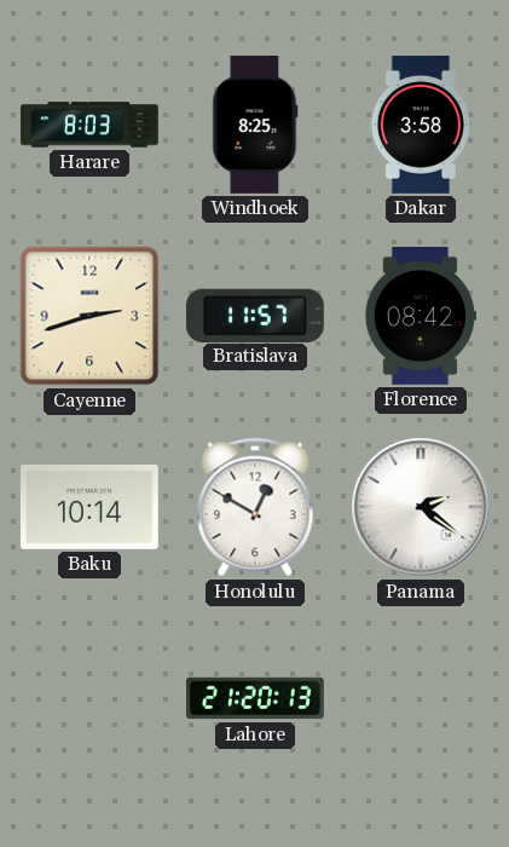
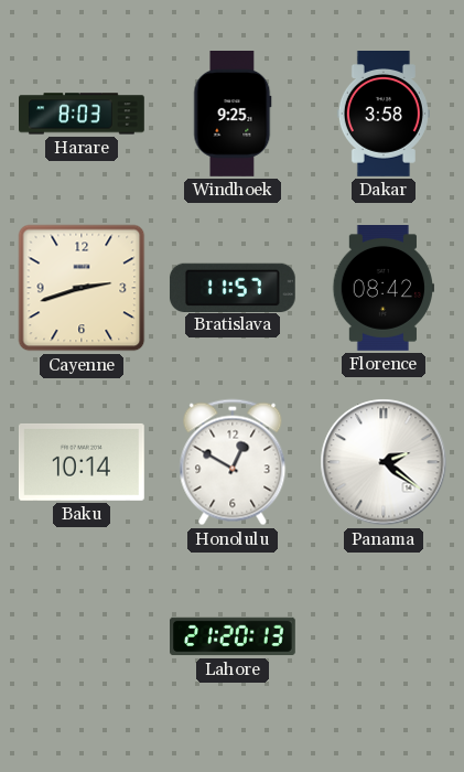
Windhoek: 8:25 -> 9:25 (233, 115)
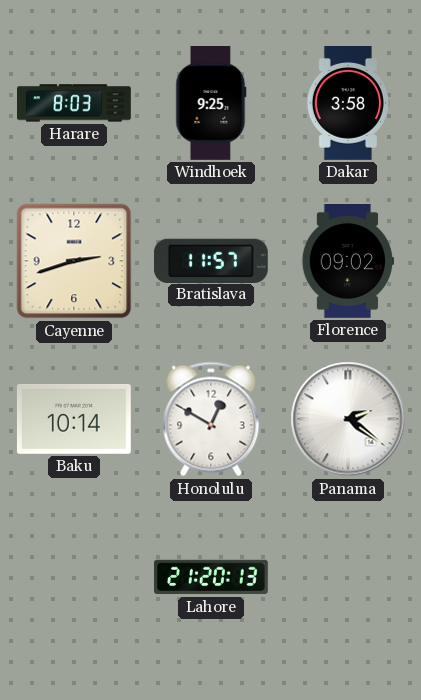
Florence: 08:42 -> 09:02 (348, 262)
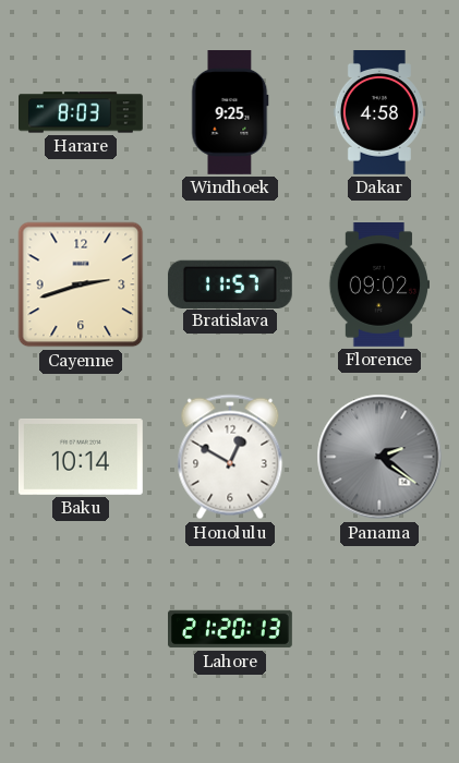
Dakar: 3:58 -> 4:58 (379, 113)
Panama dial: white -> grey (379, 457)
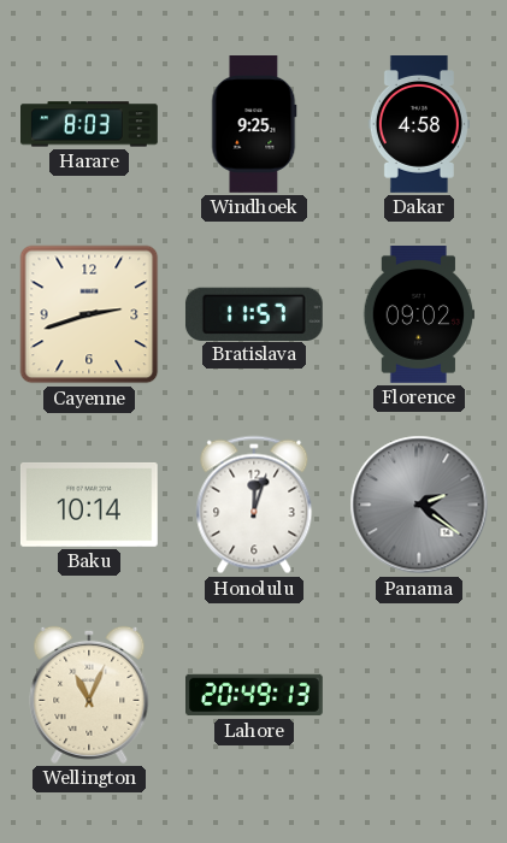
Honolulu: 12:50 -> 12:03 (254, 505)
Wellington: none -> 11:04 (89, 695)
Lahore: 21:20 -> 20:49 (255, 695)
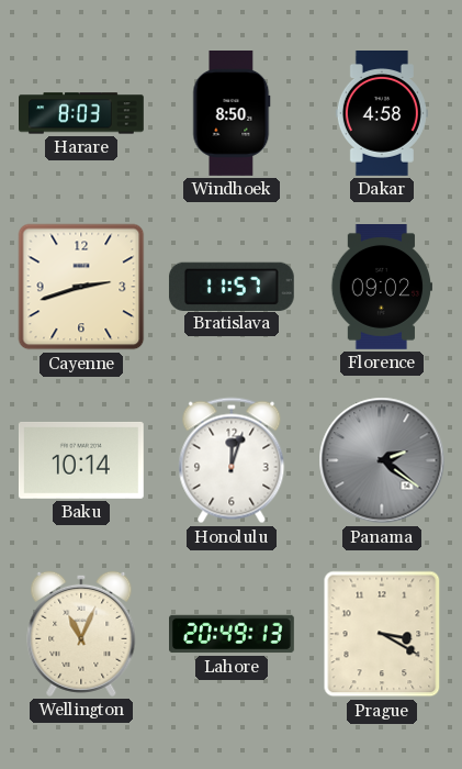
Windhoek: 9:25 -> 8:50 (232, 114)
Prague: none -> 3:20 (382, 634)
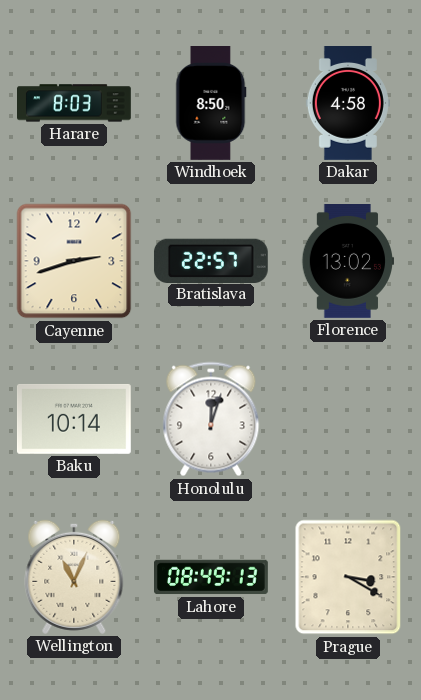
Bratislava: 11:57 -> 22:57 (211, 260)
Florence: 09:02 -> 13:02 (348, 262)
Panama: 2:21 -> none (382, 460)
Lahore: 20:49 -> 08:49 (212, 577)
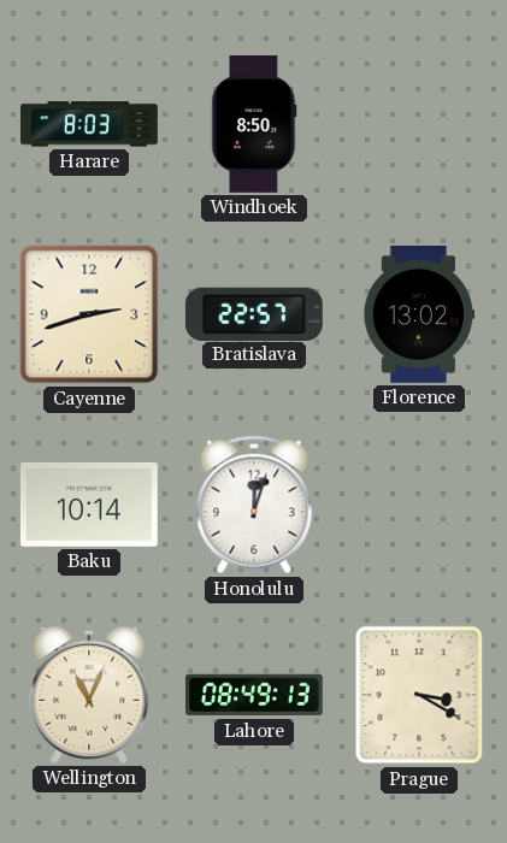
Dakar: 4:58 -> none (348, 104)
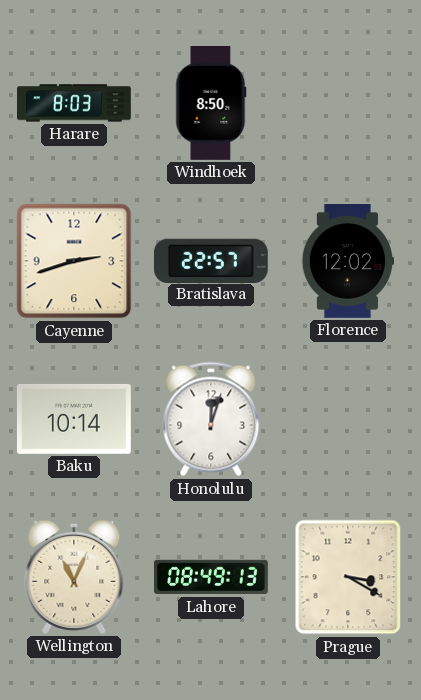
Florence: 13:02 -> 12:02 (348, 262)
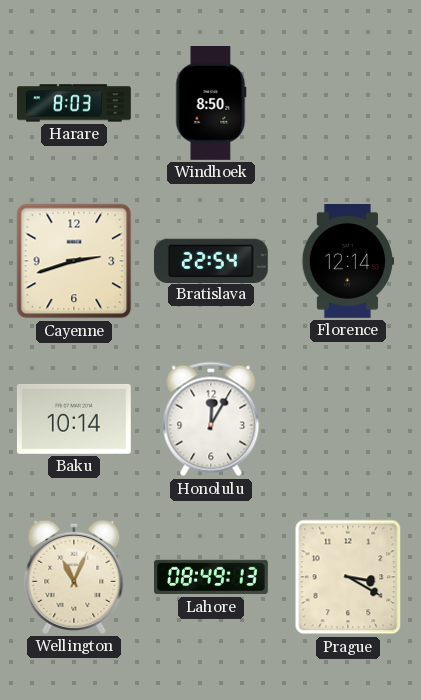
Bratislava: 22:57 -> 22:54 (211, 260)
Florence: 12:02 -> 12:14 (348, 262)
Honolulu: 12:03 -> 12:05 (211, 419)
